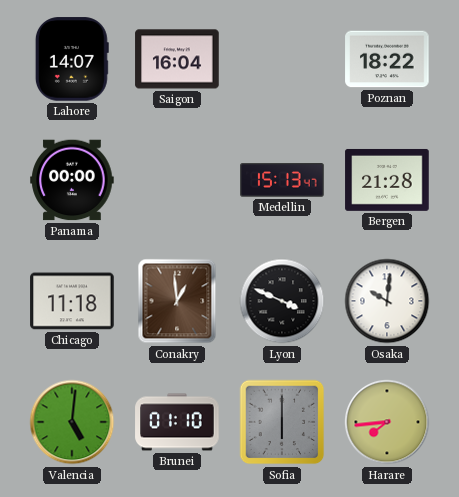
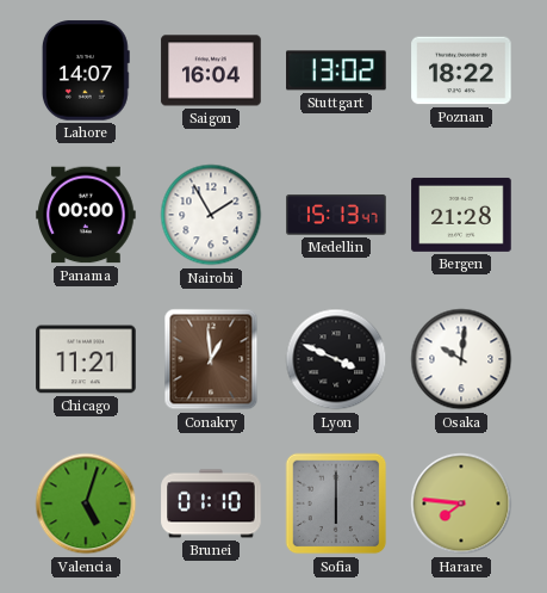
Stuttgart: none -> 13:02 (336, 70)
Nairobi: none -> 1:55 (211, 215)
Chicago: 11:18 -> 11:21 (86, 359)
Valencia: 5:01 -> 5:03 (86, 504)
Harare: 7:44 -> 7:46 (461, 504)
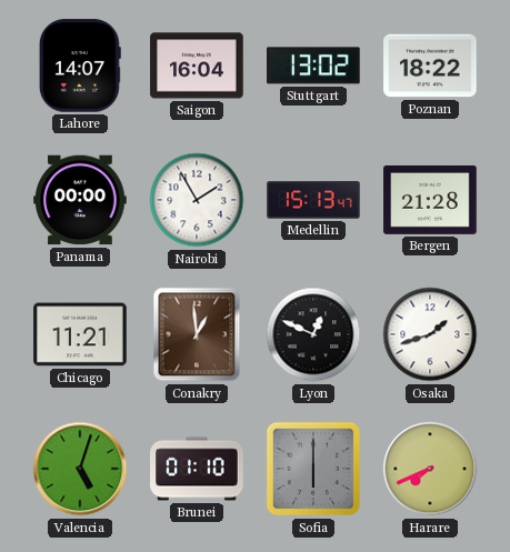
Lyon: 3:49 -> 12:49 (313, 334)
Osaka: 10:01 -> 1:42 (430, 334)
Harare: 7:46 -> 7:41 (430, 469)
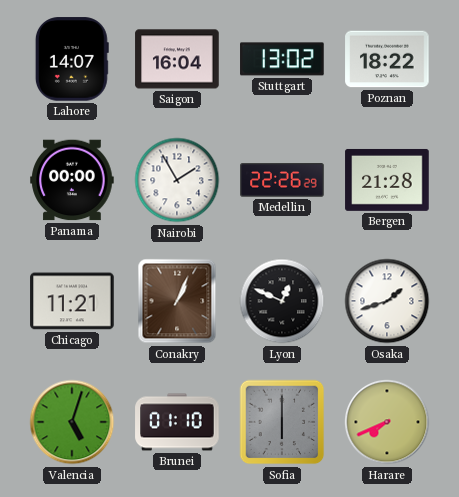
Medellin: 15:13 -> 22:26 (282, 180)
Conakry: 12:59 -> 1:04 (177, 301)
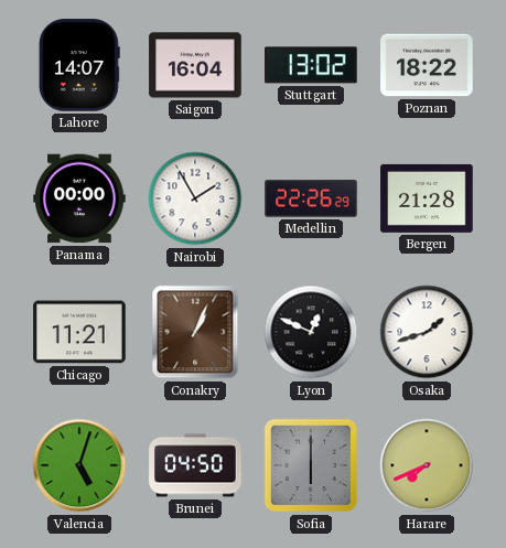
Brunei: 01:10 -> 04:50 (195, 465)
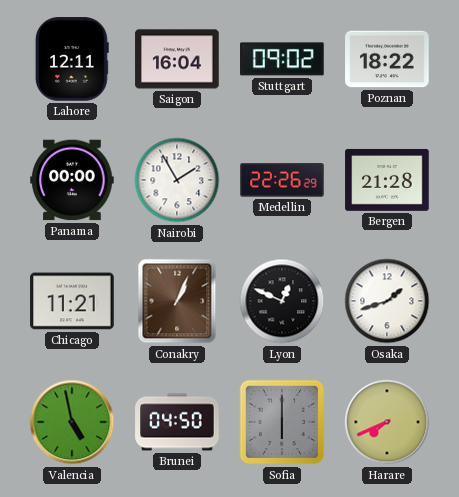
Lahore: 14:07 -> 12:11 (72, 59)
Stuttgart: 13:02 -> 09:02 (282, 59)
Valencia: 5:03 -> 4:58 (72, 422)
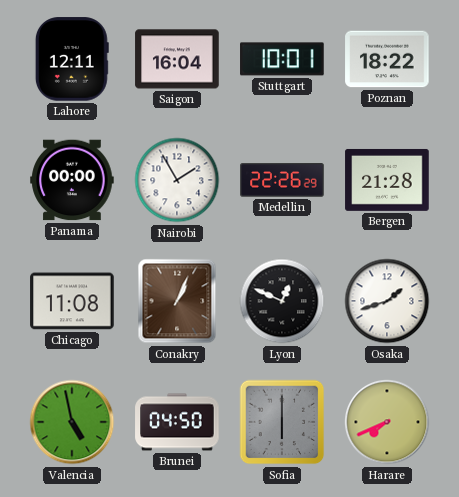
Stuttgart: 09:02 -> 10:01 (282, 59)
Chicago: 11:21 -> 11:08 (72, 301)
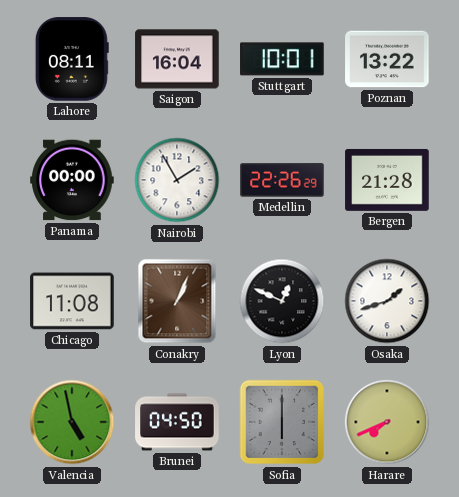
Lahore: 12:11 -> 08:11 (72, 59)
Poznan: 18:22 -> 13:22 (387, 59)
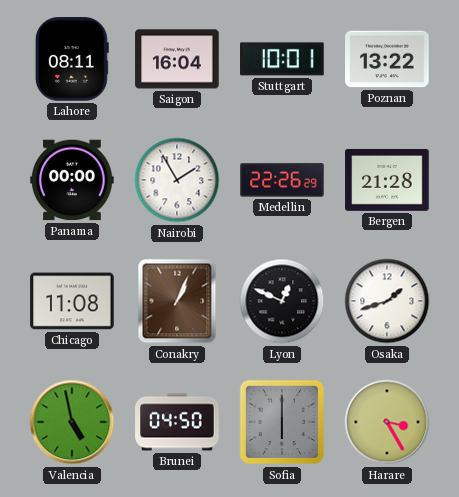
Harare: 7:41 -> 3:25 (387, 422)
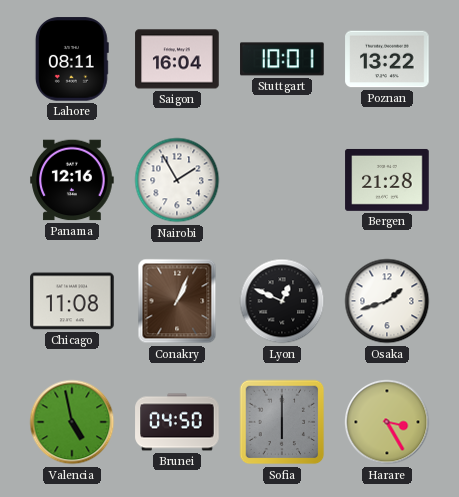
Panama: 00:00 -> 12:16 (72, 180)
Medellin: 22:26 -> none (282, 180)
